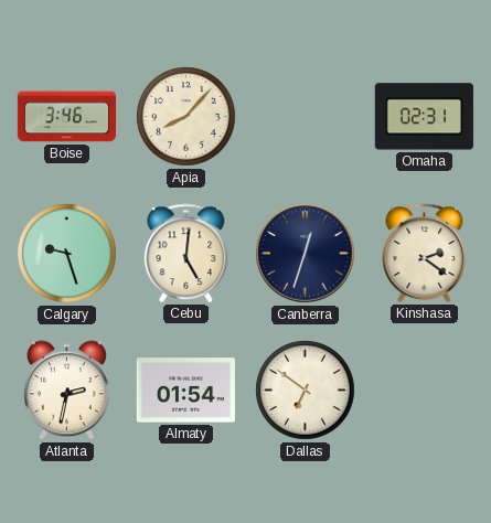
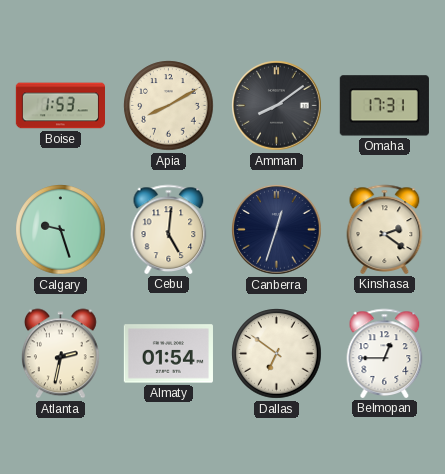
Boise: 3:46 -> 1:53 (60, 106)
Apia: 8:07 -> 8:10 (169, 106)
Amman: none -> 8:09 (277, 106)
Omaha: 02:31 -> 17:31 (384, 106)
Belmopan: none -> 12:45 (385, 353)
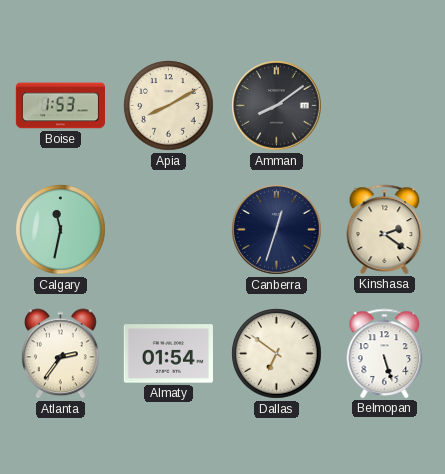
Omaha: 17:31 -> none (384, 106)
Calgary: 9:27 -> 11:32 (61, 230)
Cebu: 5:01 -> none (169, 229)
Atlanta: 2:32 -> 2:36 (60, 354)
Belmopan: 12:45 -> 5:27 (385, 353)
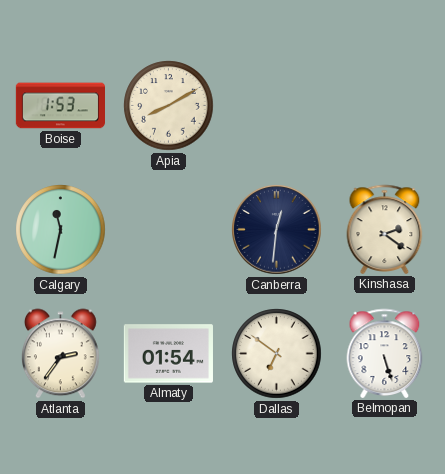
Amman: 8:09 -> none (277, 106)
Canberra: 12:33 -> 12:31 (277, 230)
